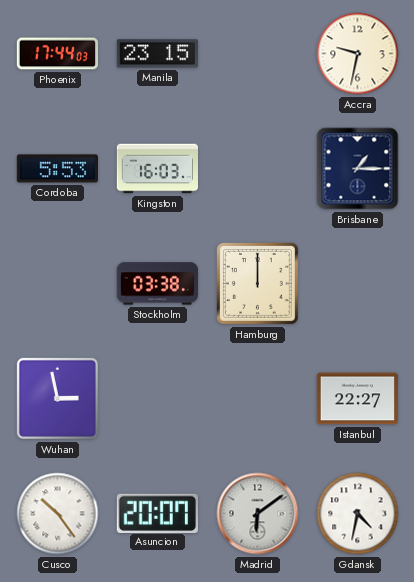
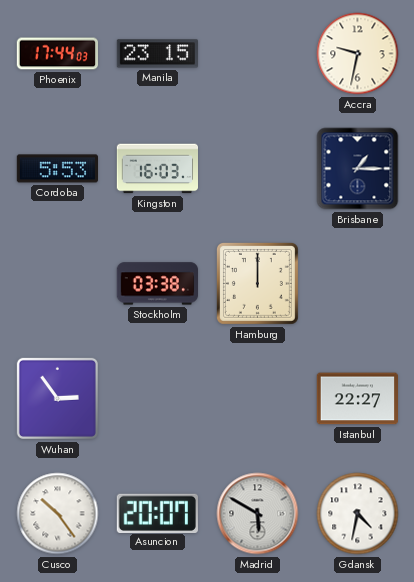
Wuhan: 2:58 -> 2:54 (57, 398)
Madrid: 6:09 -> 5:50 (258, 514)
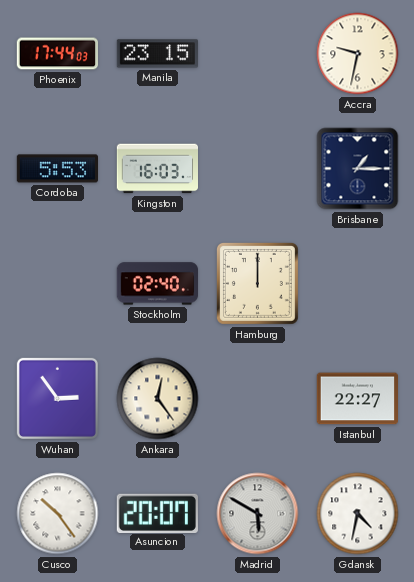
Stockholm: 03:38 -> 02:40 (157, 284)
Ankara: none -> 12:24 (158, 399)
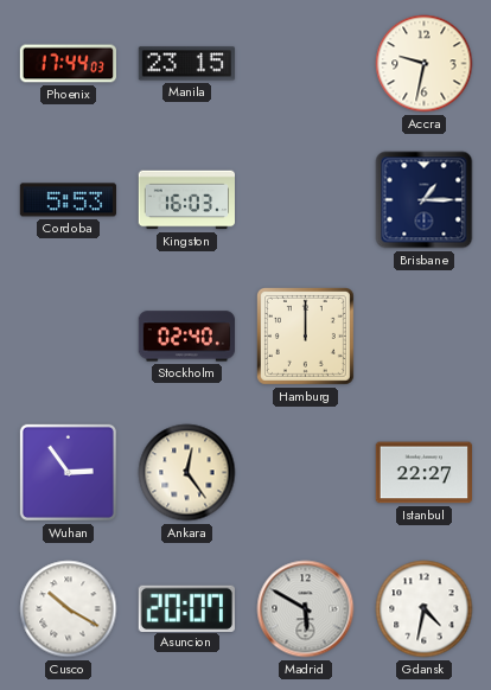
Cusco: 10:24 -> 10:20 (69, 609)
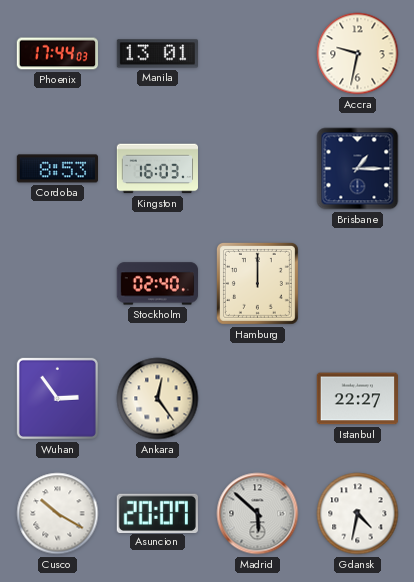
Manila: 23:15 -> 13:01 (157, 54)
Cordoba: 5:53 -> 8:53 (57, 169)
Madrid: 5:50 -> 5:52 (258, 514)
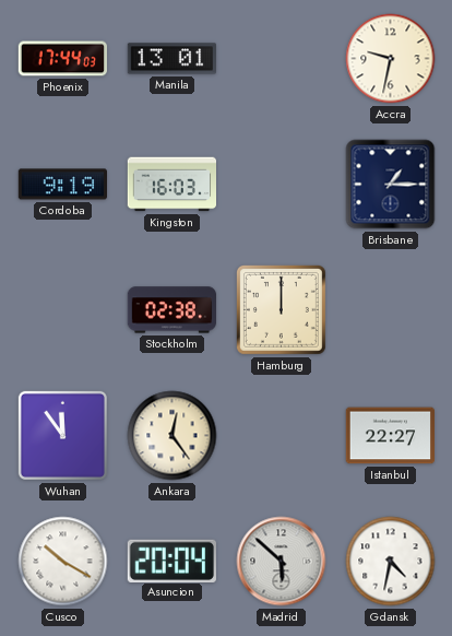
Cordoba: 8:53 -> 9:19 (62, 185)
Stockholm: 02:40 -> 02:38 (171, 310)
Wuhan: 2:54 -> 11:54 (62, 435)
Asuncion: 20:07 -> 20:04 (171, 561)
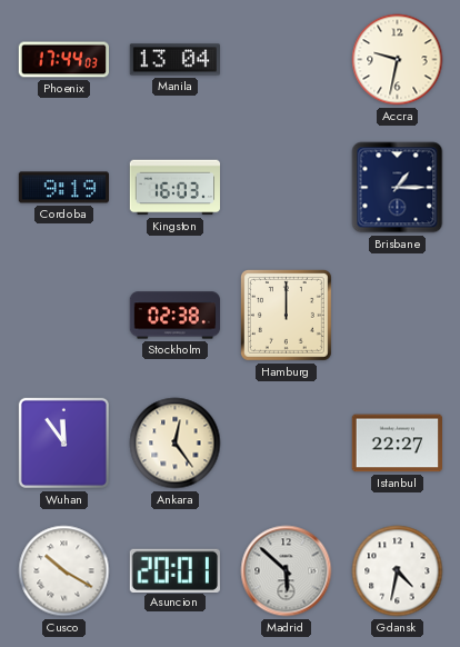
Manila: 13:01 -> 13:04 (174, 60)
Asuncion: 20:04 -> 20:01 (174, 570)
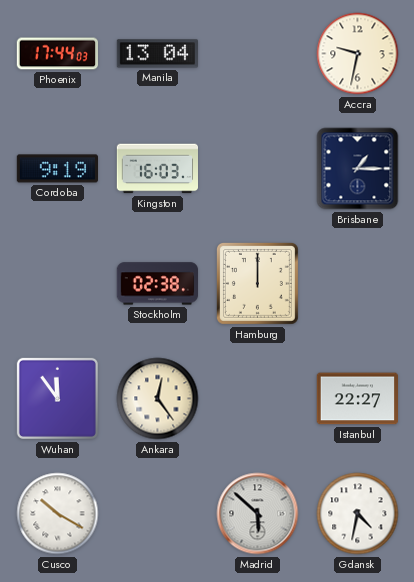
Asuncion: 20:01 -> none (174, 570)
